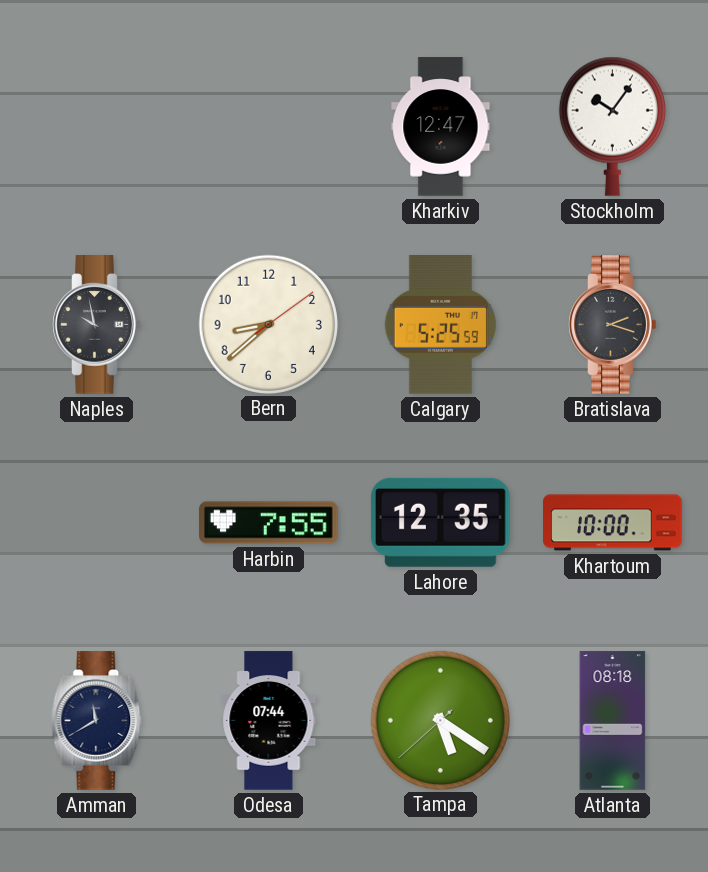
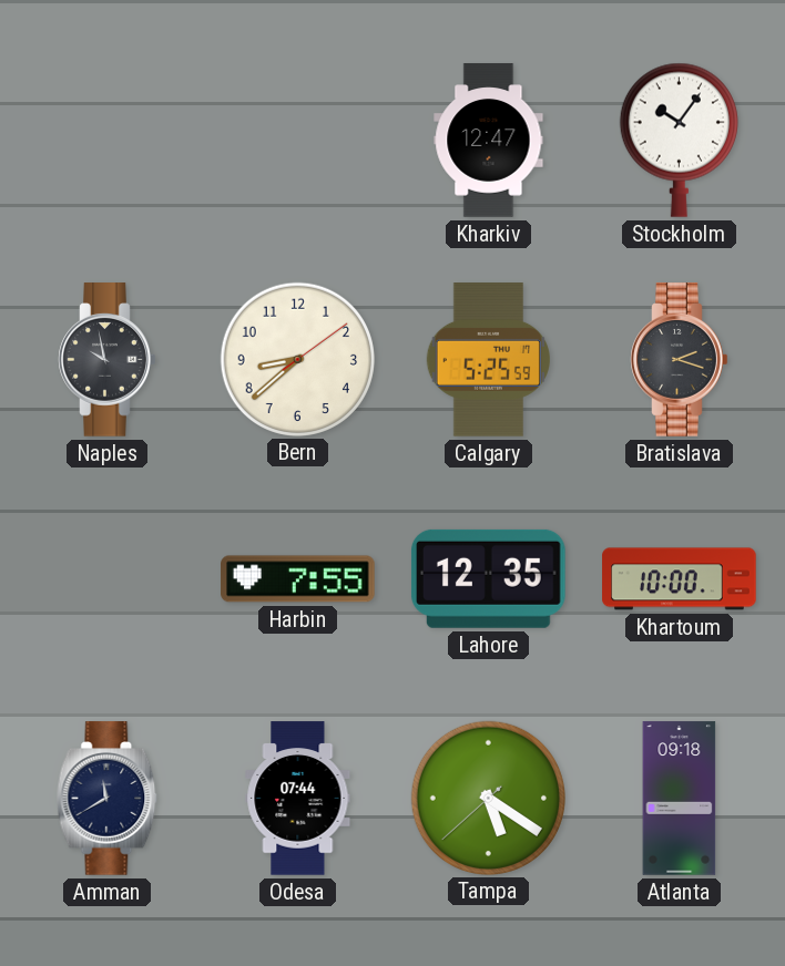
Atlanta: 08:18 -> 09:18 (680, 799)
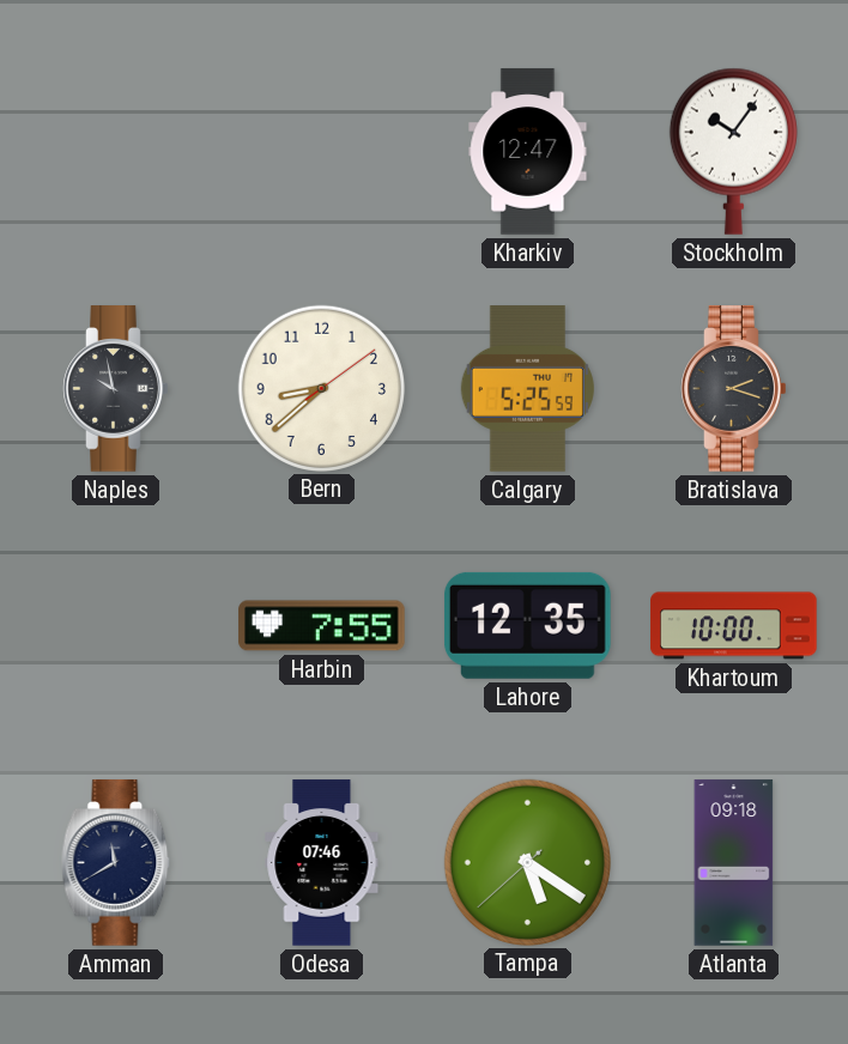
Odesa: 07:44 -> 07:46 (322, 863)
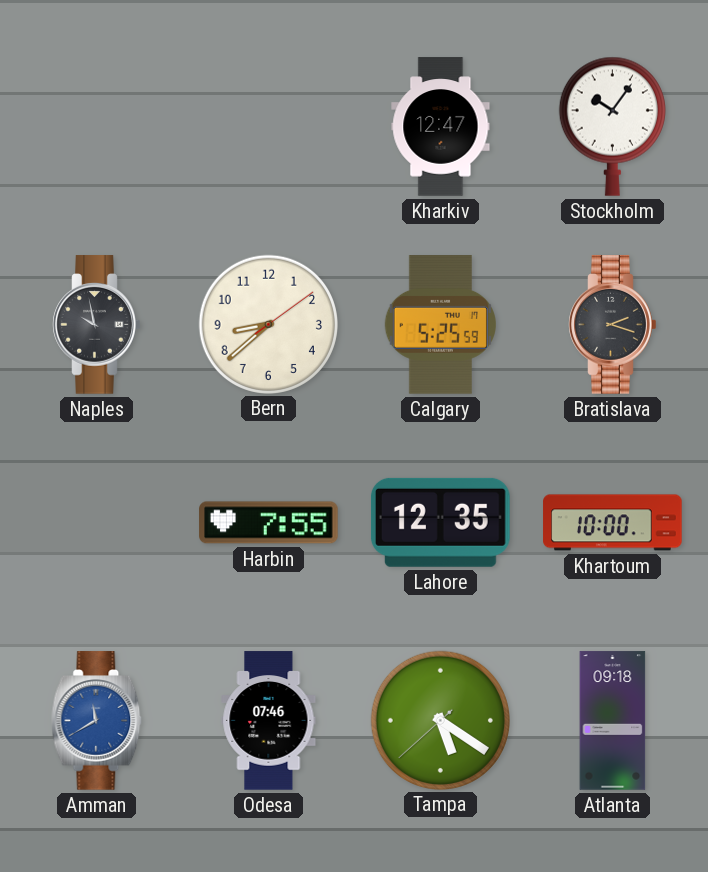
Amman dial: navy -> blue (97, 721)
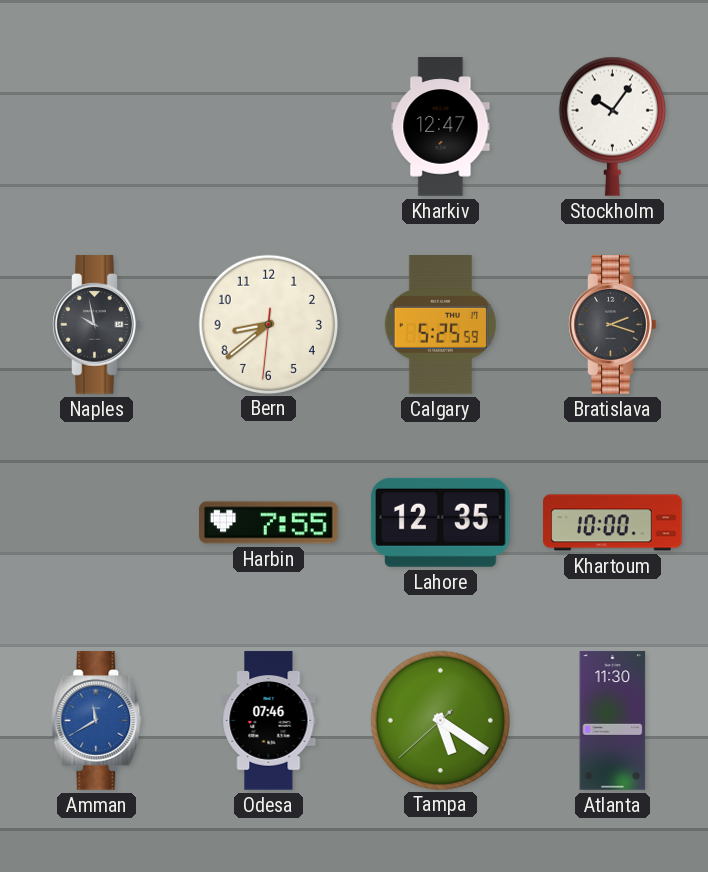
Bern: 8:38:09 -> 8:38:31 (268, 324)
Atlanta: 09:18 -> 11:30 (613, 721)
